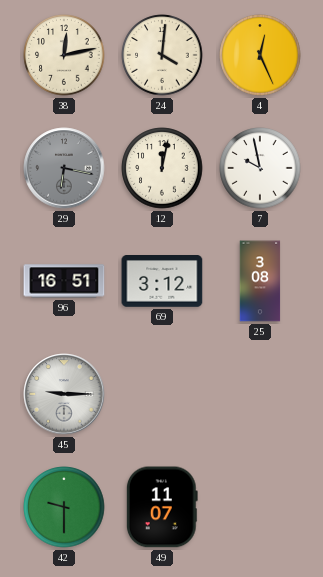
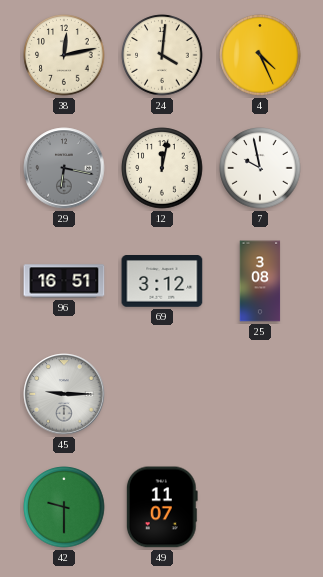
4: 12:26 -> 4:26 (260, 55)
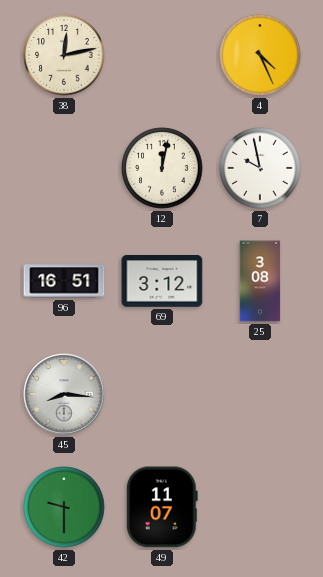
24: 4:01 -> none (162, 55)
29: 6:17 -> none (64, 168)
45: 9:15 -> 8:16 (64, 394)
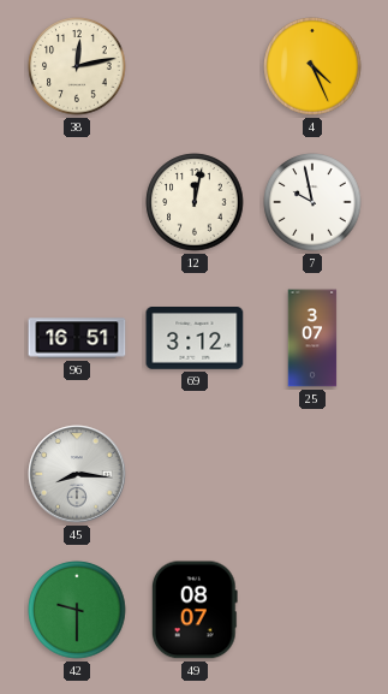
25: 3:08 -> 3:07 (312, 338)
49: 11:07 -> 08:07 (195, 610)
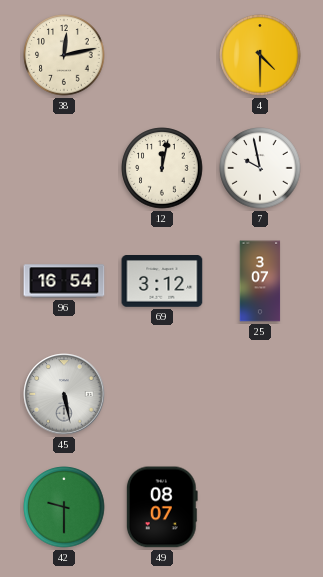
4: 4:26 -> 4:30 (260, 55)
96: 16:51 -> 16:54 (64, 281)
45: 8:16 -> 5:28 (64, 394)
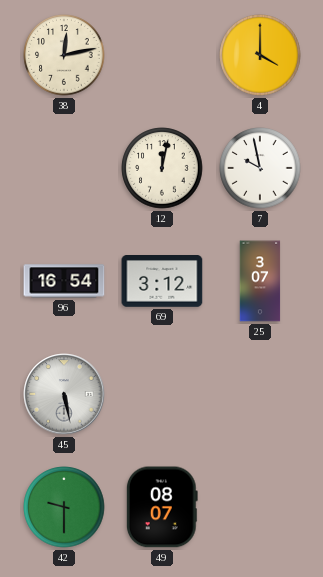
4: 4:30 -> 4:00 (260, 55)
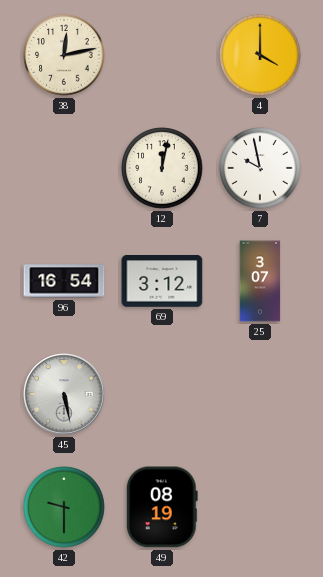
49: 08:07 -> 08:19 (162, 507)
